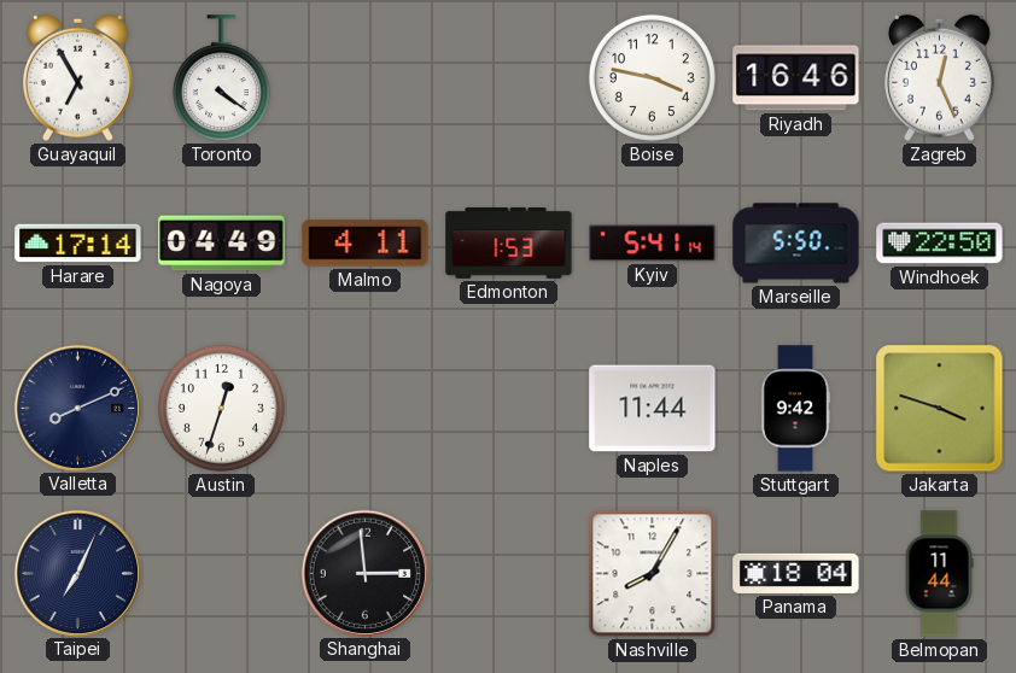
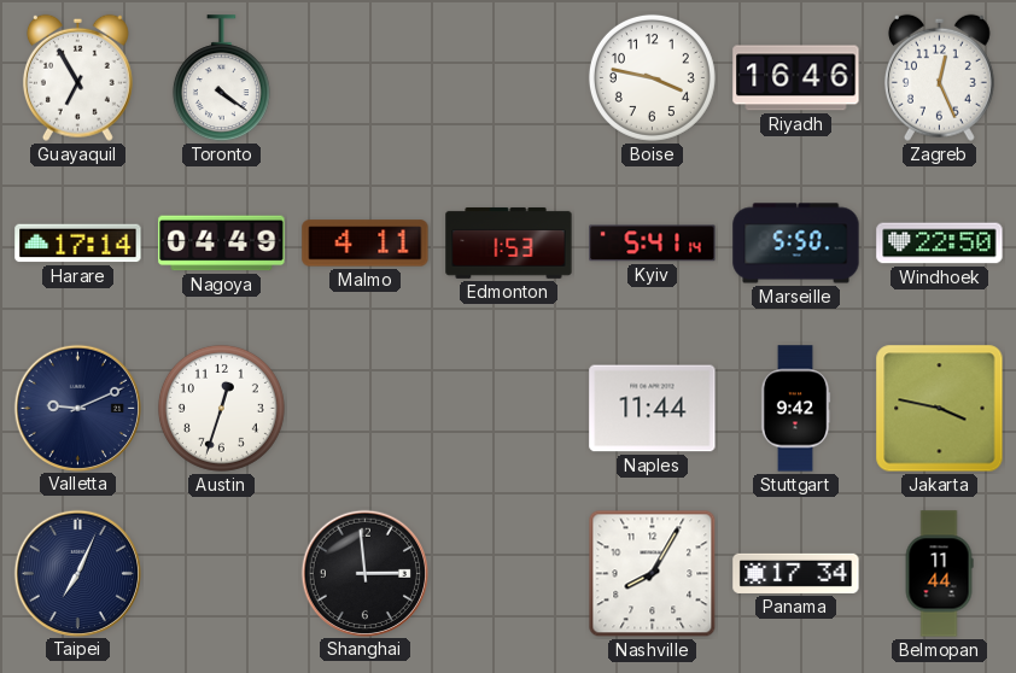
Valletta: 8:11 -> 9:11 (77, 408)
Jakarta: 3:48 -> 3:47 (940, 409)
Panama: 18:04 -> 17:34 (796, 573)
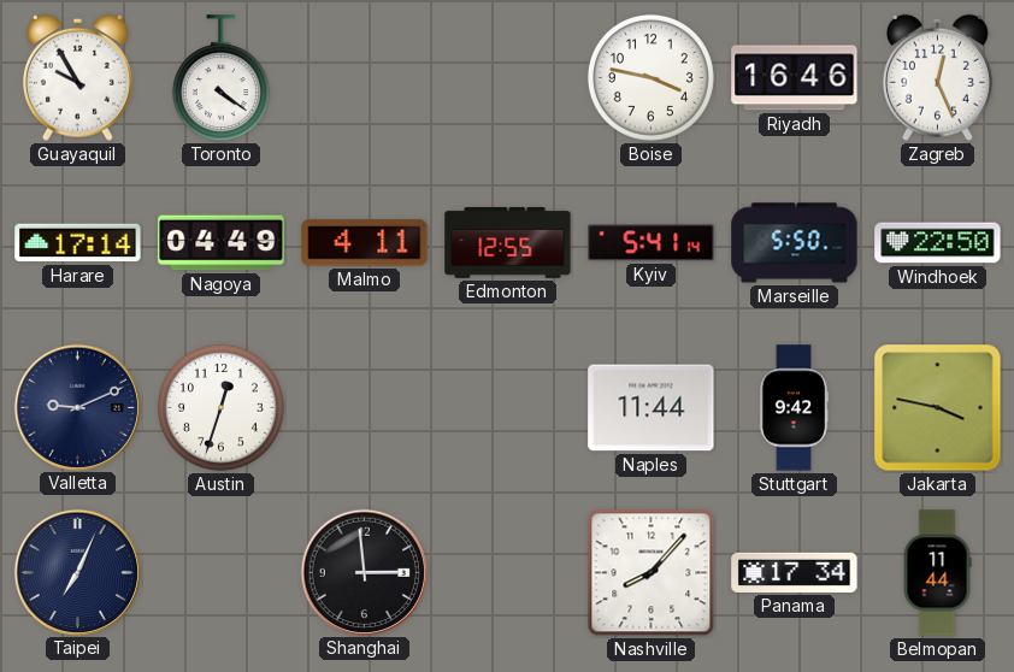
Guayaquil: 6:55 -> 9:55 (77, 77)
Edmonton: 1:53 -> 12:55 (508, 242)
Nashville: 8:05 -> 8:07 (652, 573)
